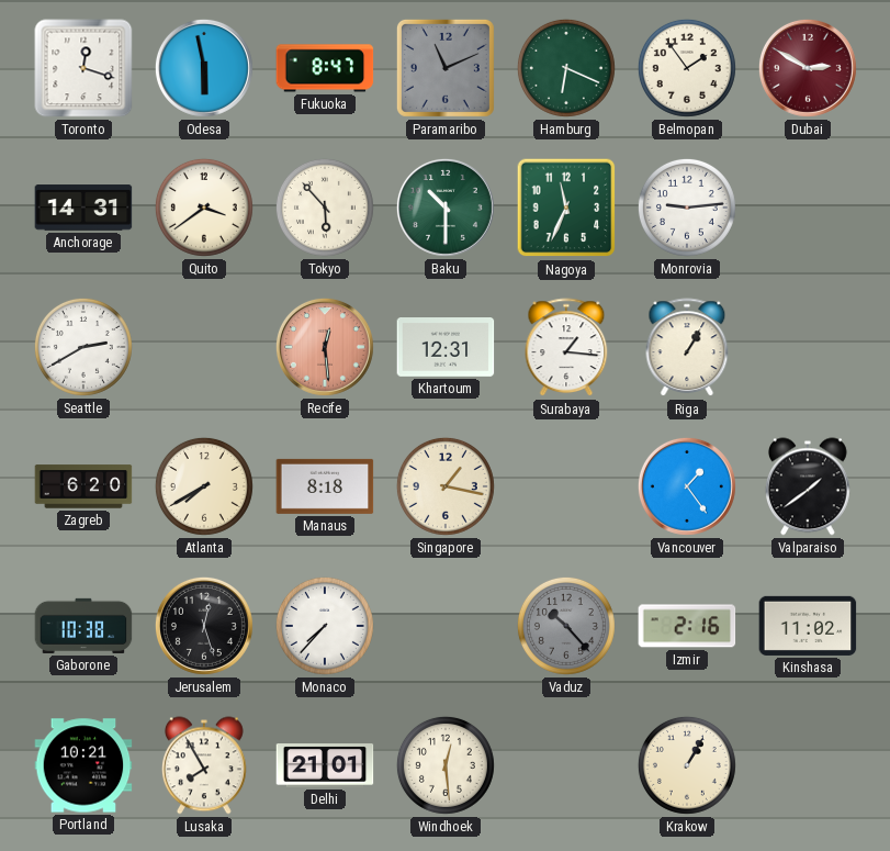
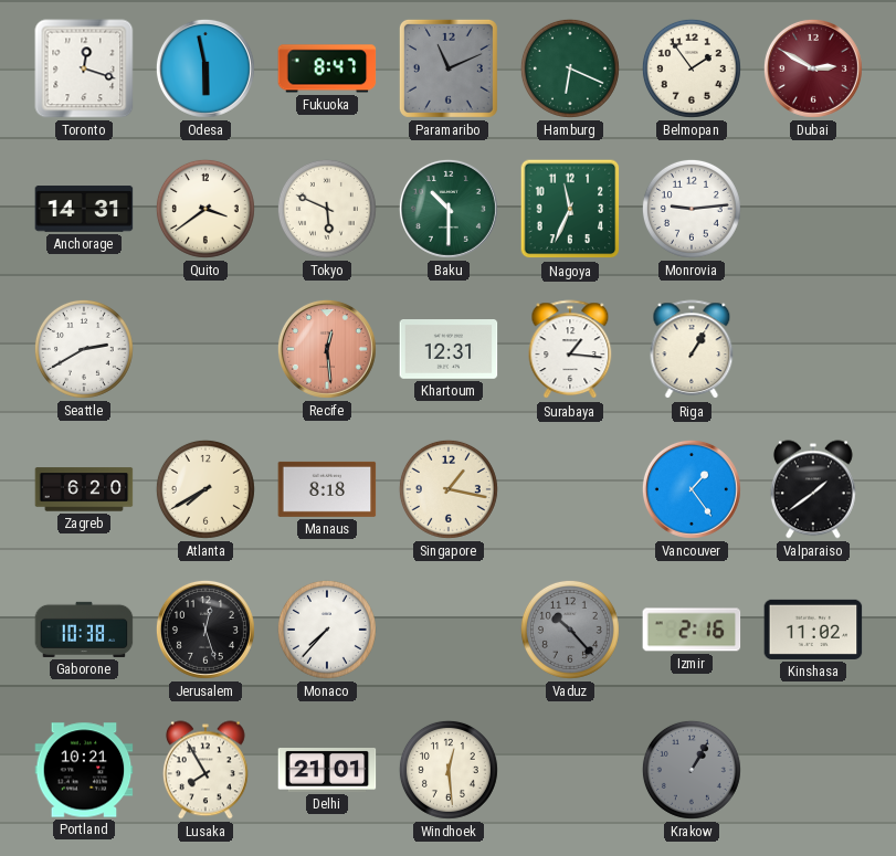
Tokyo: 5:53 -> 5:49 (327, 209)
Krakow dial: cream -> grey (692, 770)
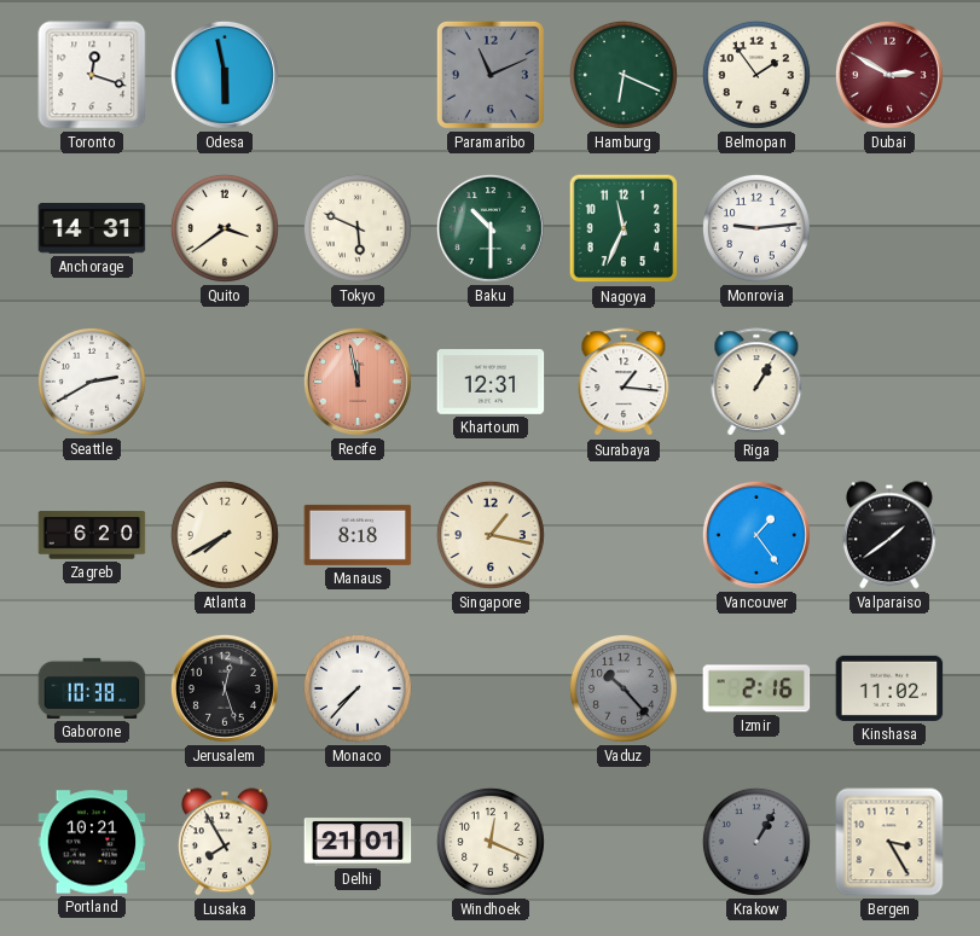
Fukuoka: 8:47 -> none (327, 68)
Recife: 12:29 -> 11:58 (358, 382)
Windhoek: 12:29 -> 12:19 (491, 842)
Bergen: none -> 3:25 (889, 842)
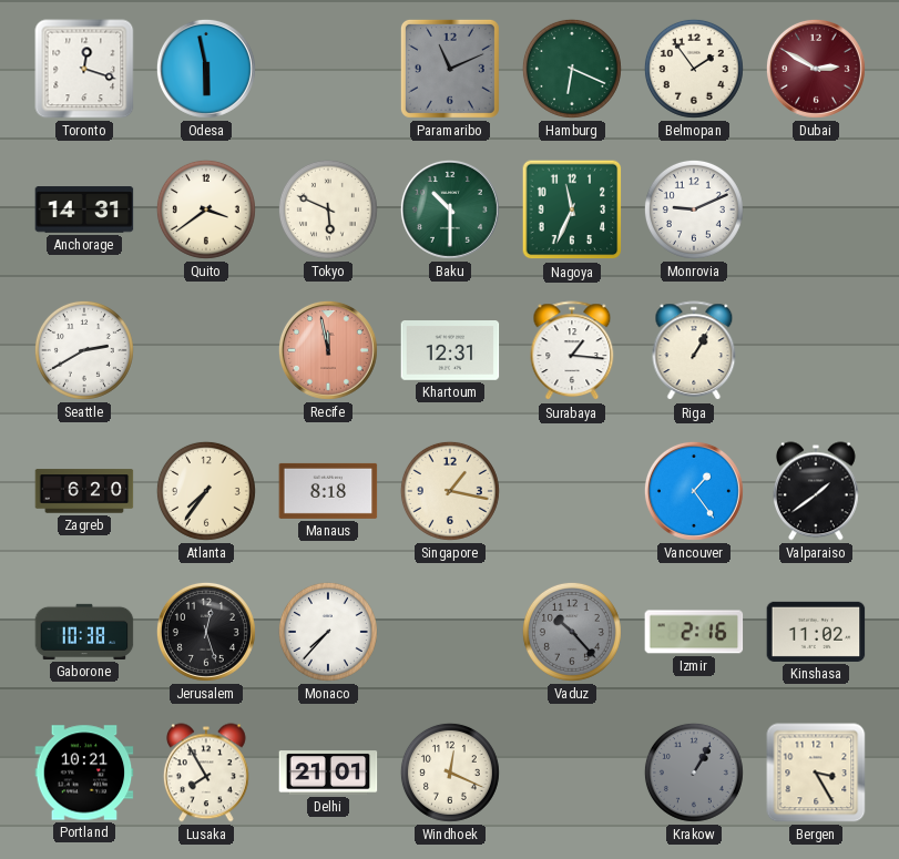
Monrovia: 9:14 -> 9:11 (694, 209)
Atlanta: 7:40 -> 7:36 (206, 491)
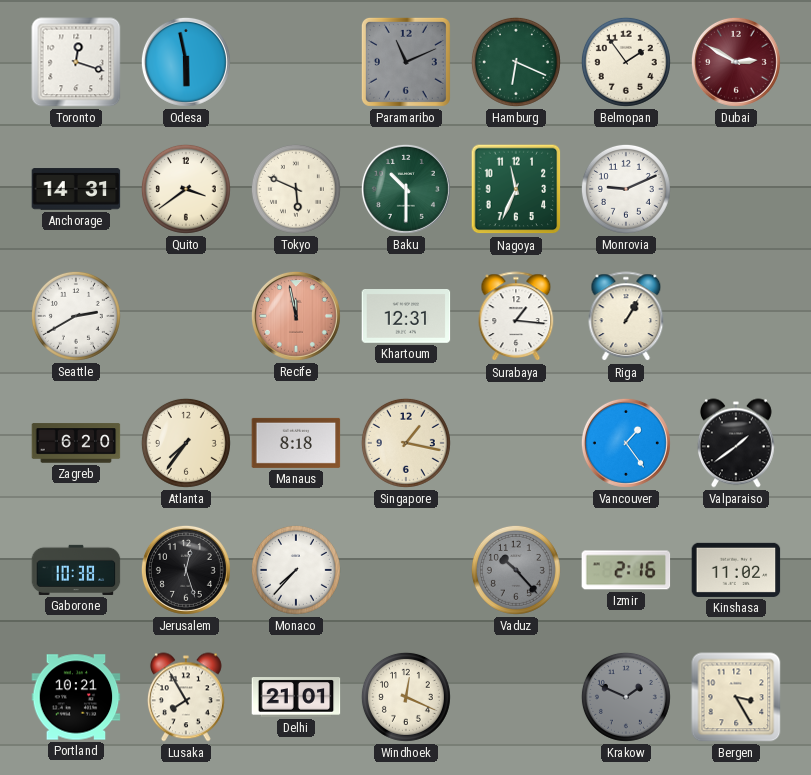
Krakow: 1:05 -> 1:49 (626, 697)
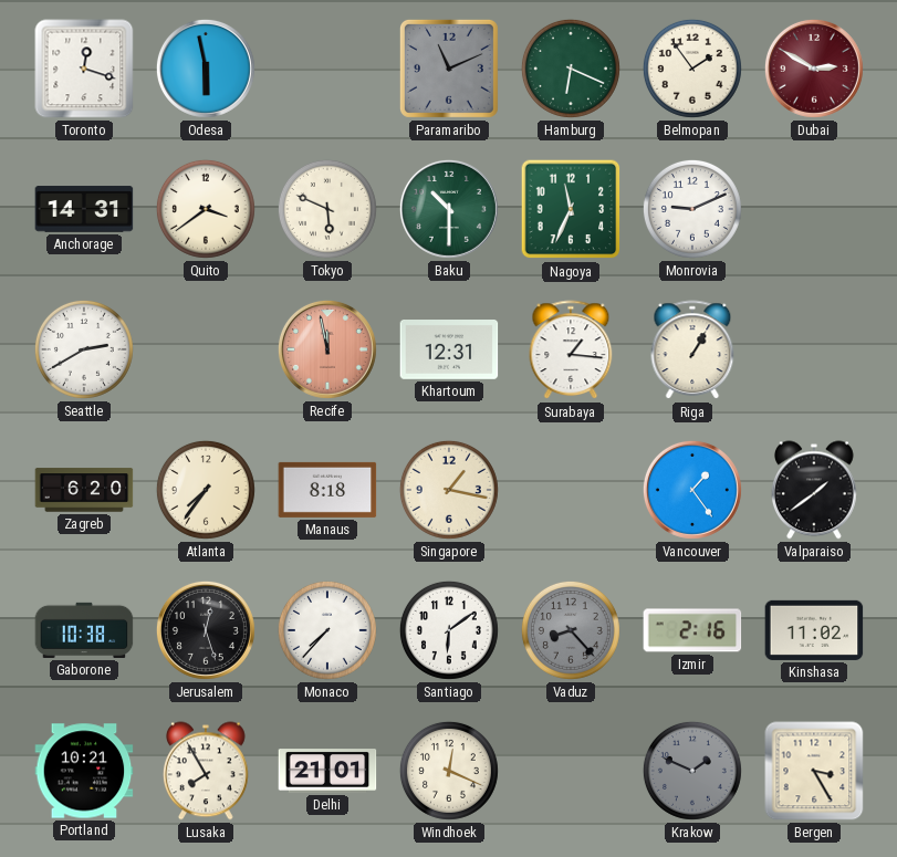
Santiago: none -> 6:09 (449, 630)
Vaduz: 10:23 -> 8:23 (571, 630)
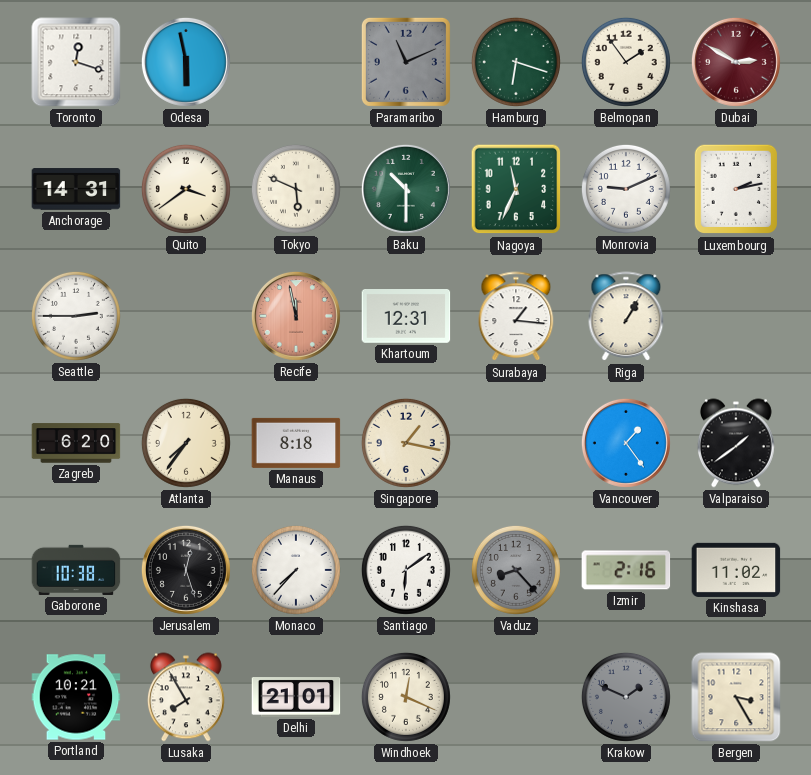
Hamburg: 6:19 -> 6:18 (516, 62)
Luxembourg: none -> 2:13 (735, 189)
Seattle: 2:40 -> 2:45 (76, 316)
